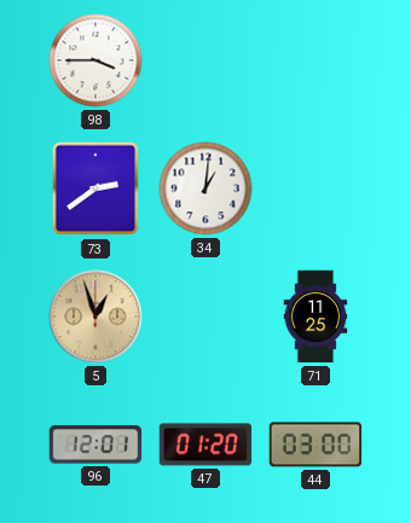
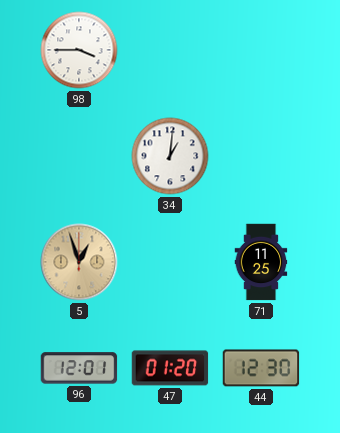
73: 2:39 -> none (95, 188)
44: 03:00 -> 12:30 (261, 368)
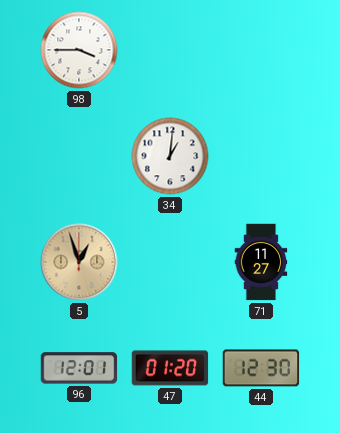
71: 11:25 -> 11:27 (261, 262)
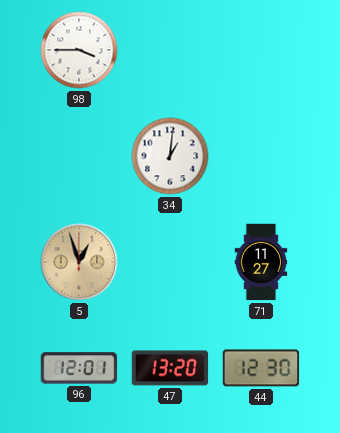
47: 01:20 -> 13:20 (170, 368)
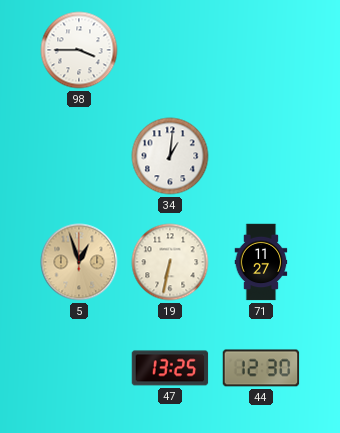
19: none -> 6:32 (170, 262)
96: 12:01 -> none (79, 368)
47: 13:20 -> 13:25 (170, 368)
